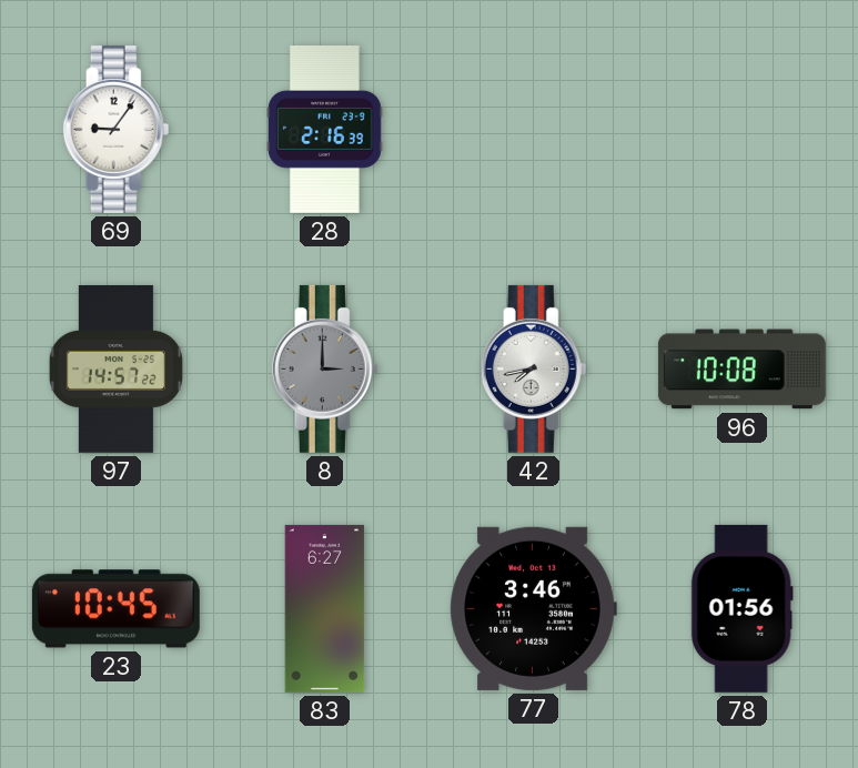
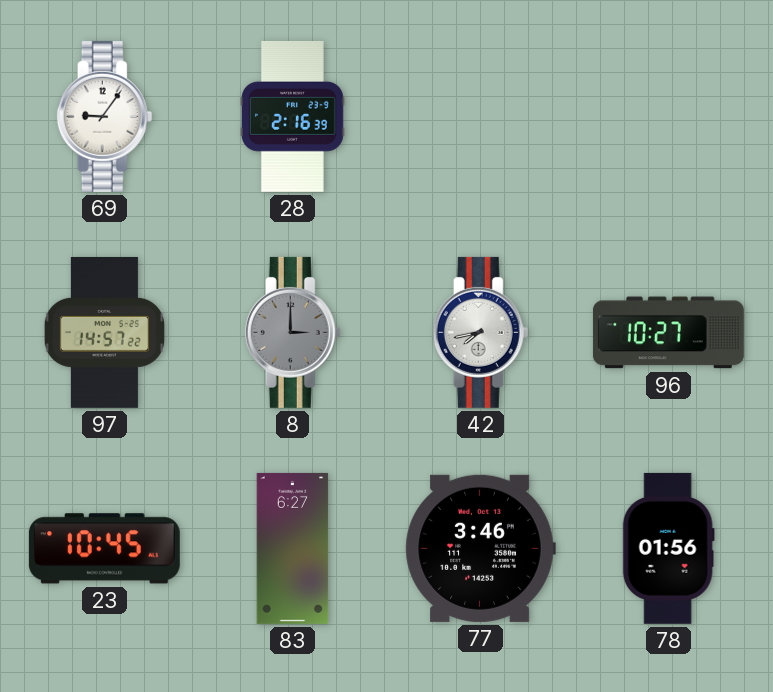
96: 10:08 -> 10:27 (668, 333)
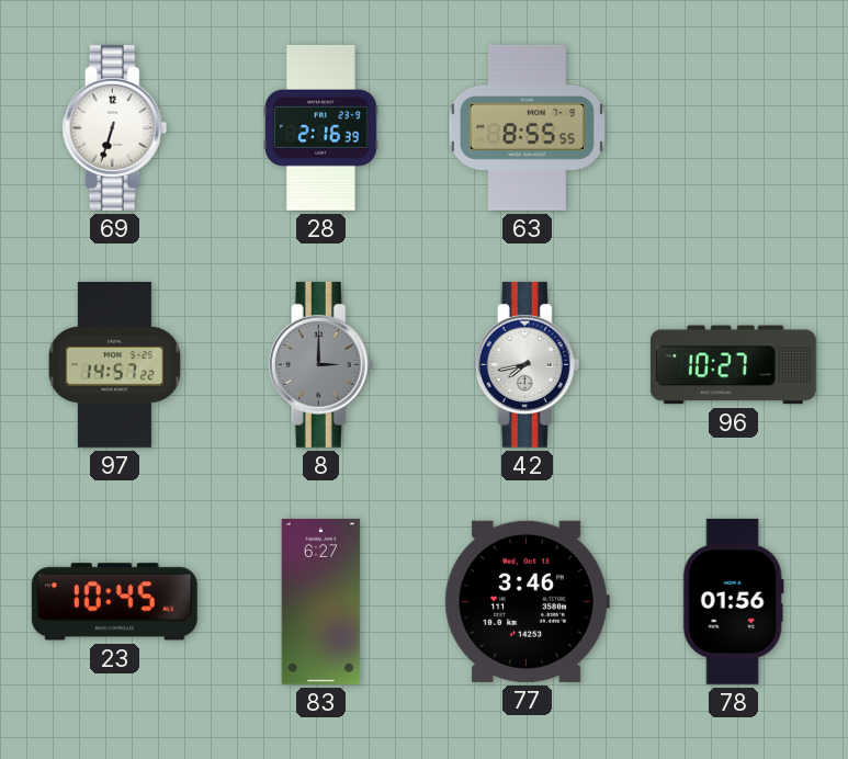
69: 9:06 -> 6:33 (115, 127)
63: none -> 8:55 (528, 127)
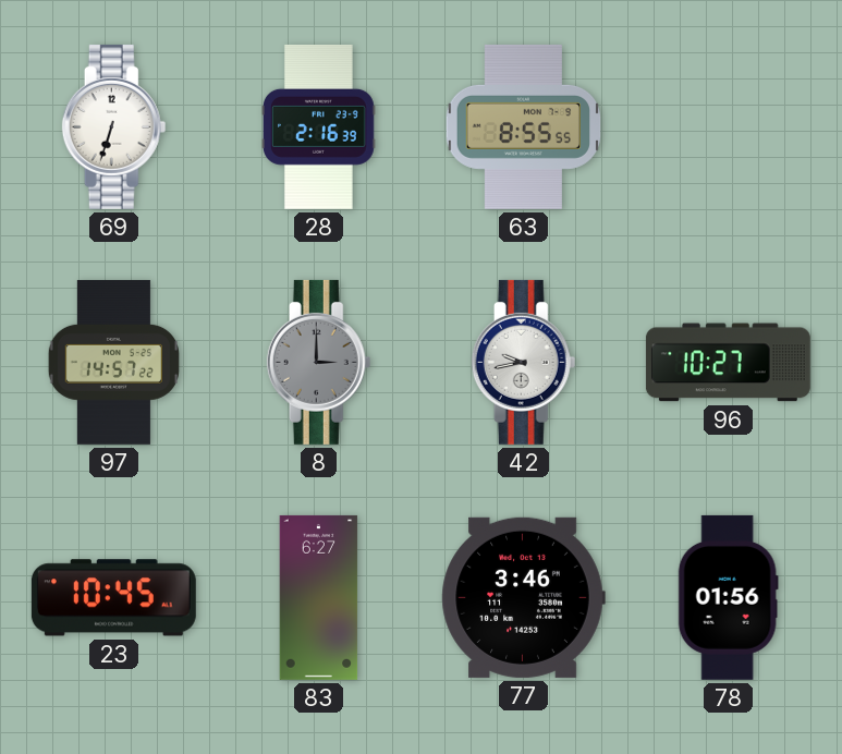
42: 7:43 -> 9:43 (524, 362)
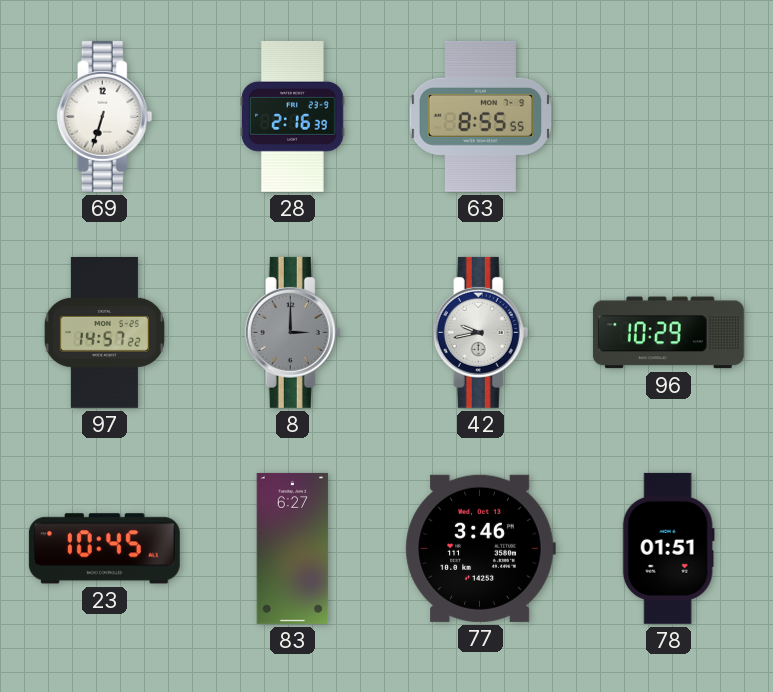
96: 10:27 -> 10:29 (668, 333)
78: 01:56 -> 01:51 (668, 548)
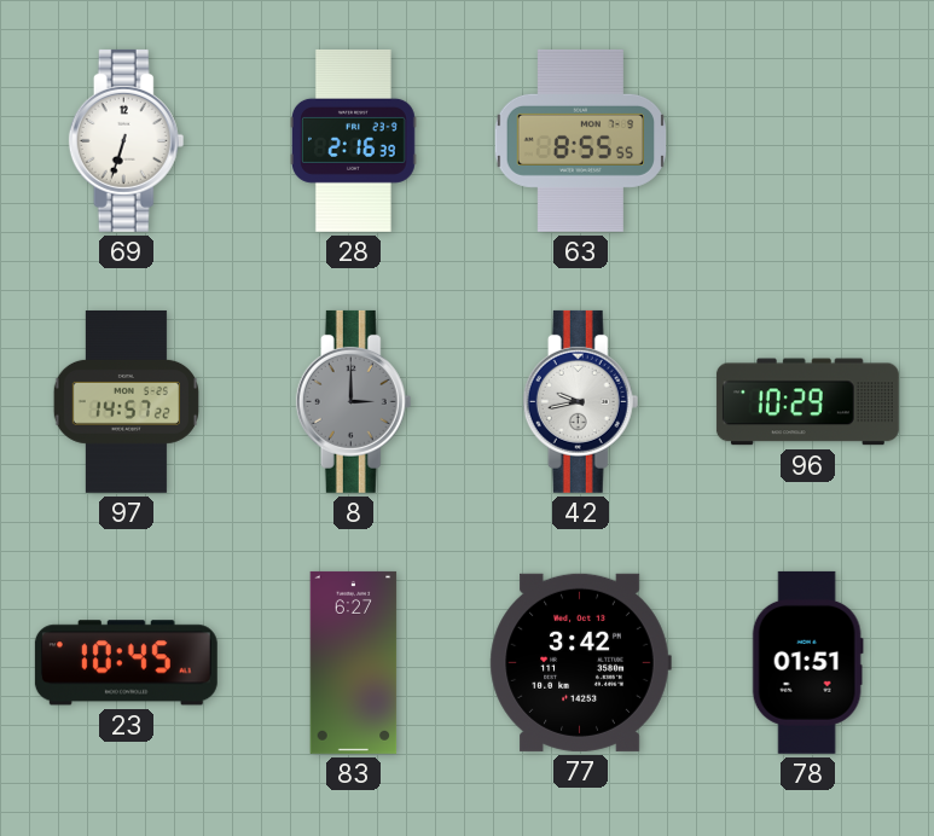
77: 3:46 -> 3:42 (580, 662)
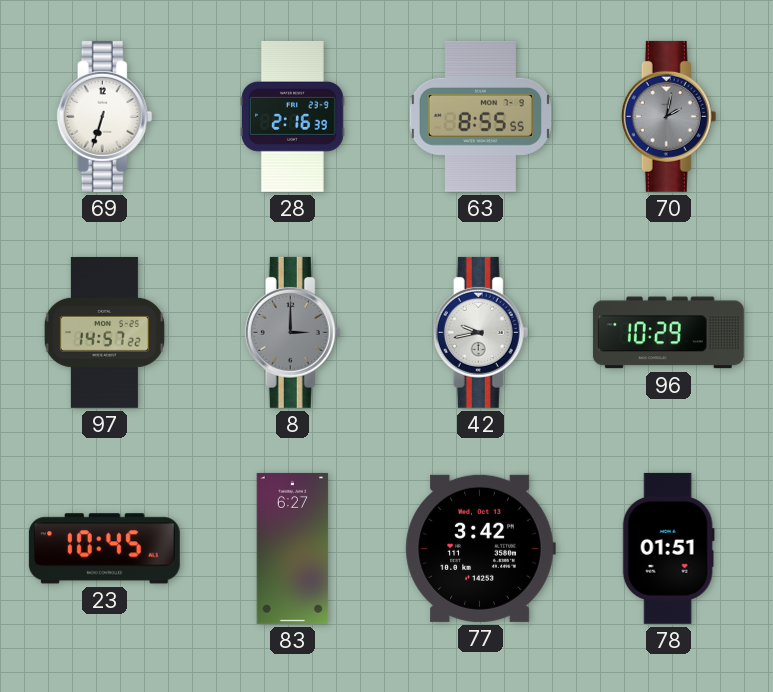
70: none -> 2:02 (669, 116)
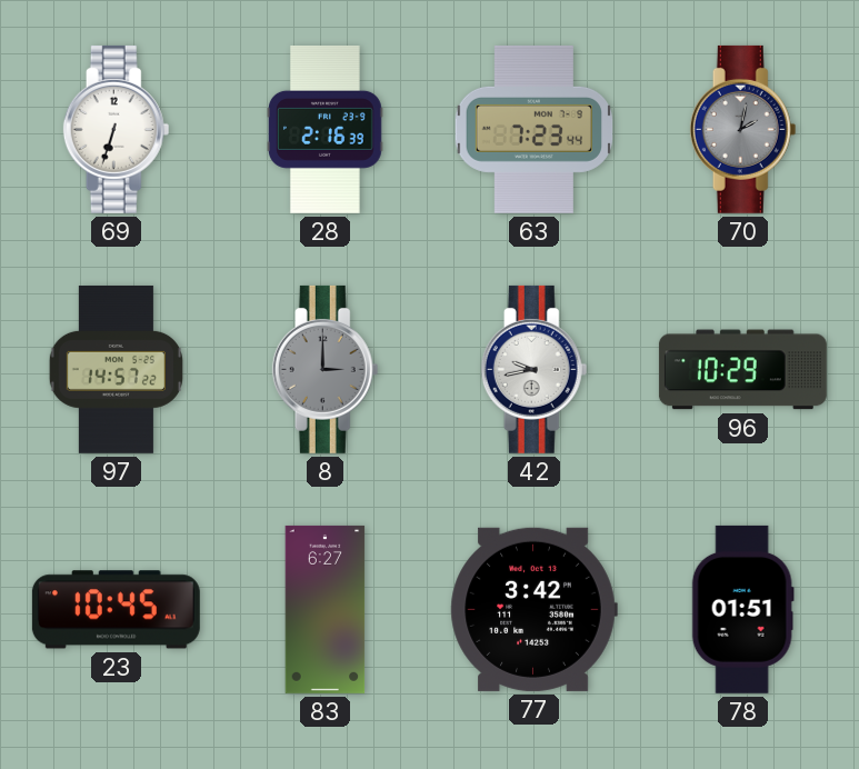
63: 8:55 -> 7:23 (535, 129)
